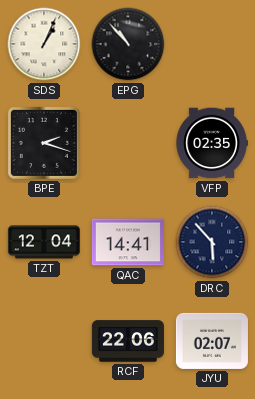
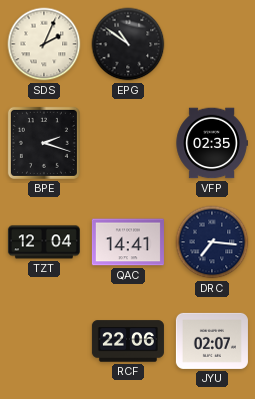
SDS: 1:04 -> 2:04 (44, 44)
EPG: 10:53 -> 10:51 (128, 44)
DRC: 5:53 -> 7:16 (212, 242)
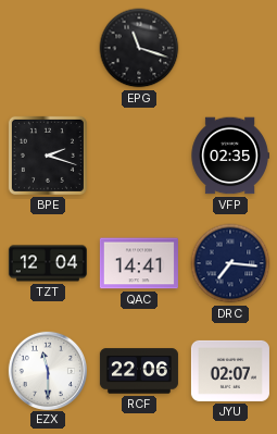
SDS: 2:04 -> none (44, 44)
EPG: 10:51 -> 11:18 (139, 48)
EZX: none -> 11:30 (47, 370)
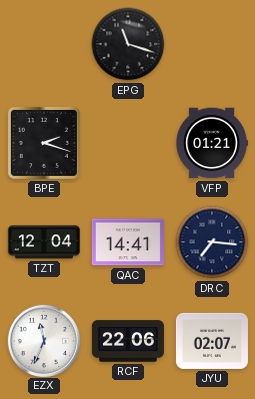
VFP: 02:35 -> 01:21 (212, 143)
EZX: 11:30 -> 11:34 (43, 340)
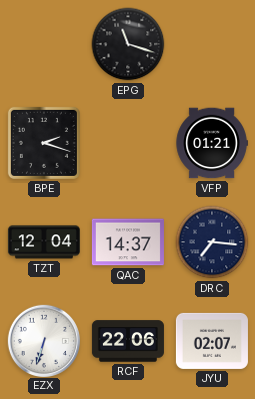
QAC: 14:41 -> 14:37 (128, 242)
EZX: 11:34 -> 6:33 (43, 340)
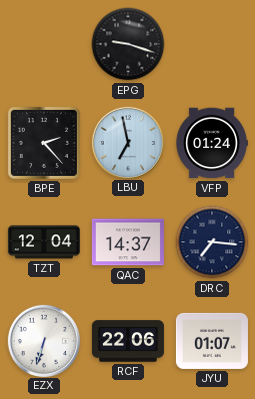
EPG: 11:18 -> 9:18 (128, 44)
BPE: 2:18 -> 2:23 (44, 143)
LBU: none -> 6:58 (127, 142)
VFP: 01:21 -> 01:24 (212, 143)
JYU: 02:07 -> 01:07 (212, 341)
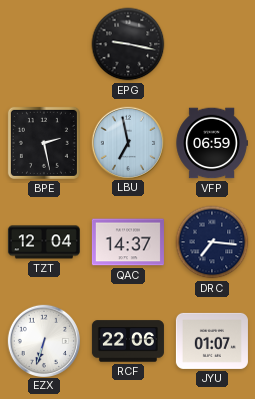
EPG: 9:18 -> 9:17 (128, 44)
BPE: 2:23 -> 2:28 (44, 143)
VFP: 01:24 -> 06:59 (212, 143)
